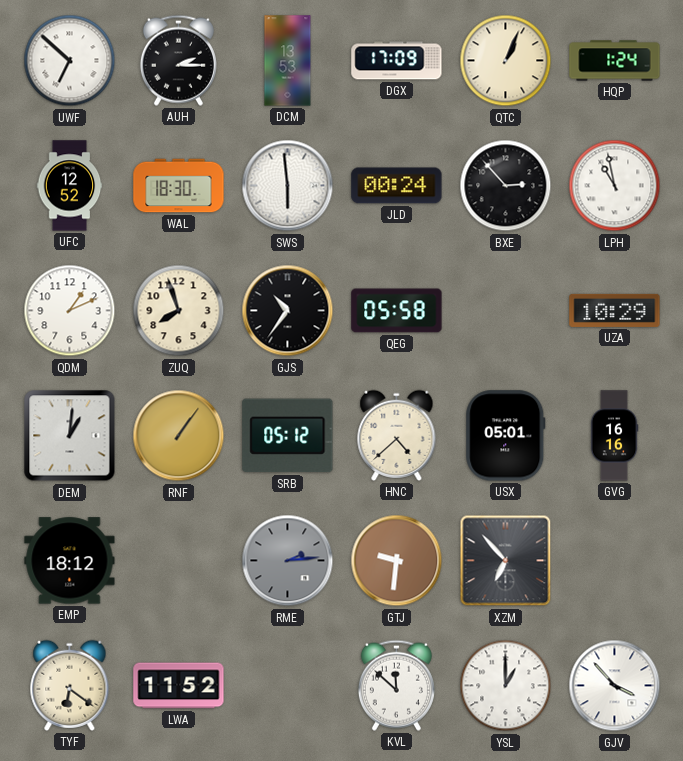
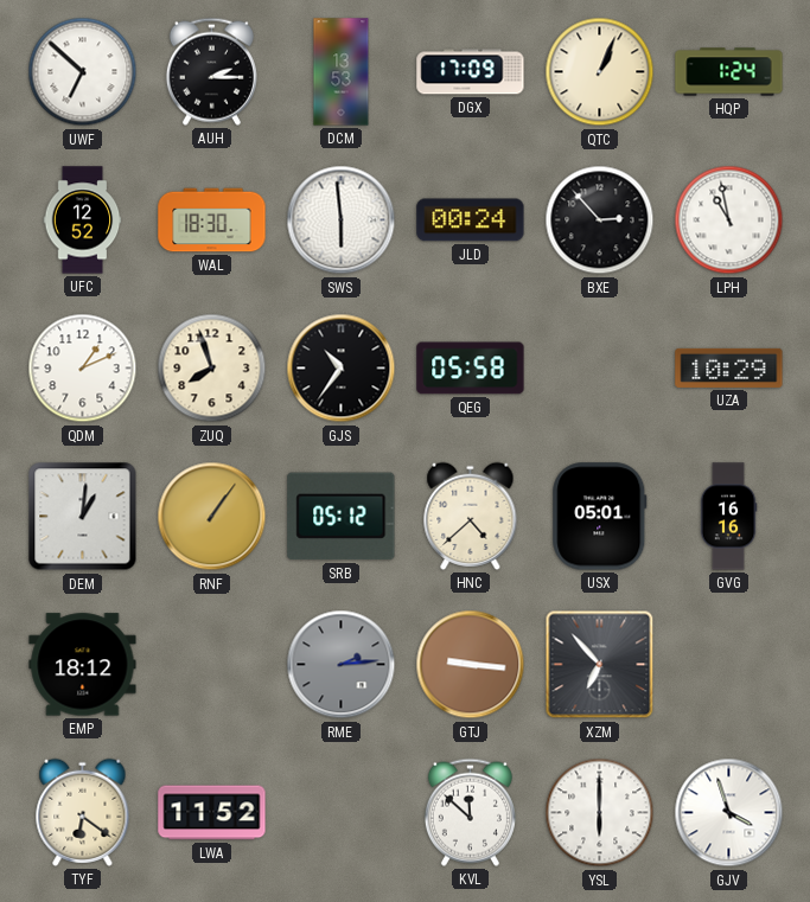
GTJ: 9:31 -> 9:16 (471, 665)
YSL: 1:00 -> 6:00 (600, 813)
GJV: 3:53 -> 3:57 (729, 813)
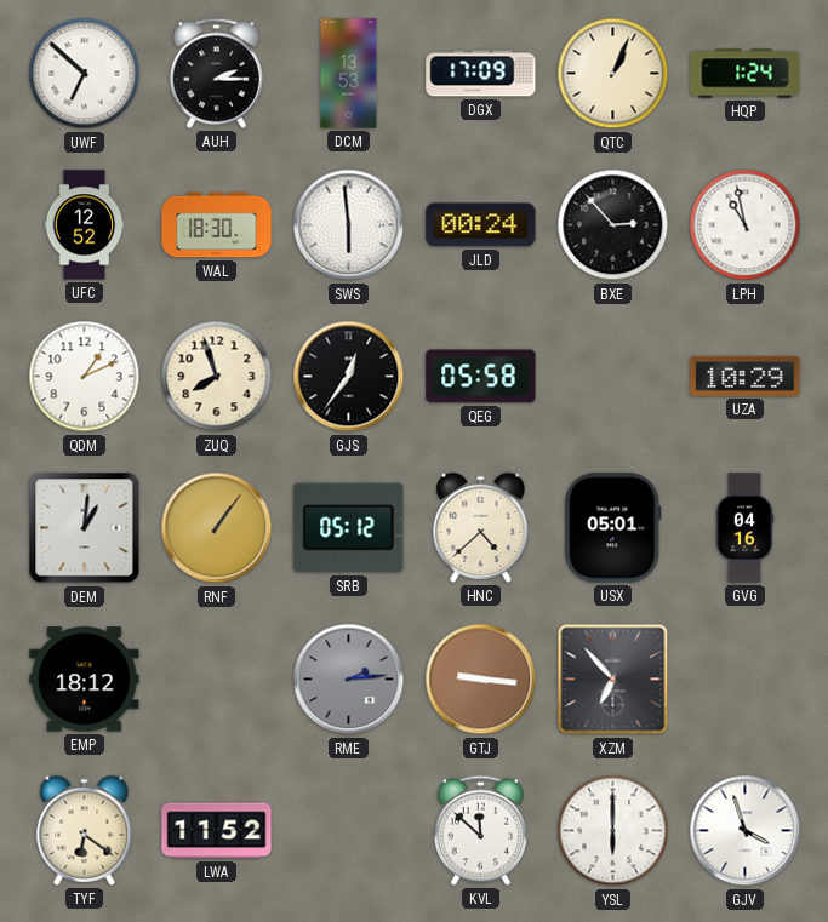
GJS: 10:36 -> 12:36 (349, 377)
GVG: 16:16 -> 04:16 (744, 528)
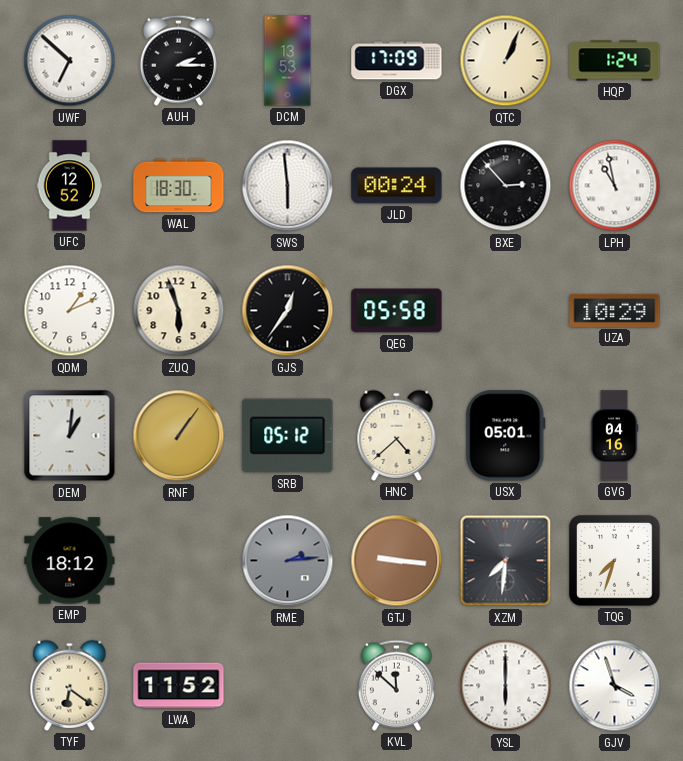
ZUQ: 7:57 -> 5:57 (179, 311)
XZM: 6:53 -> 7:31 (506, 561)
TQG: none -> 7:33 (615, 561)
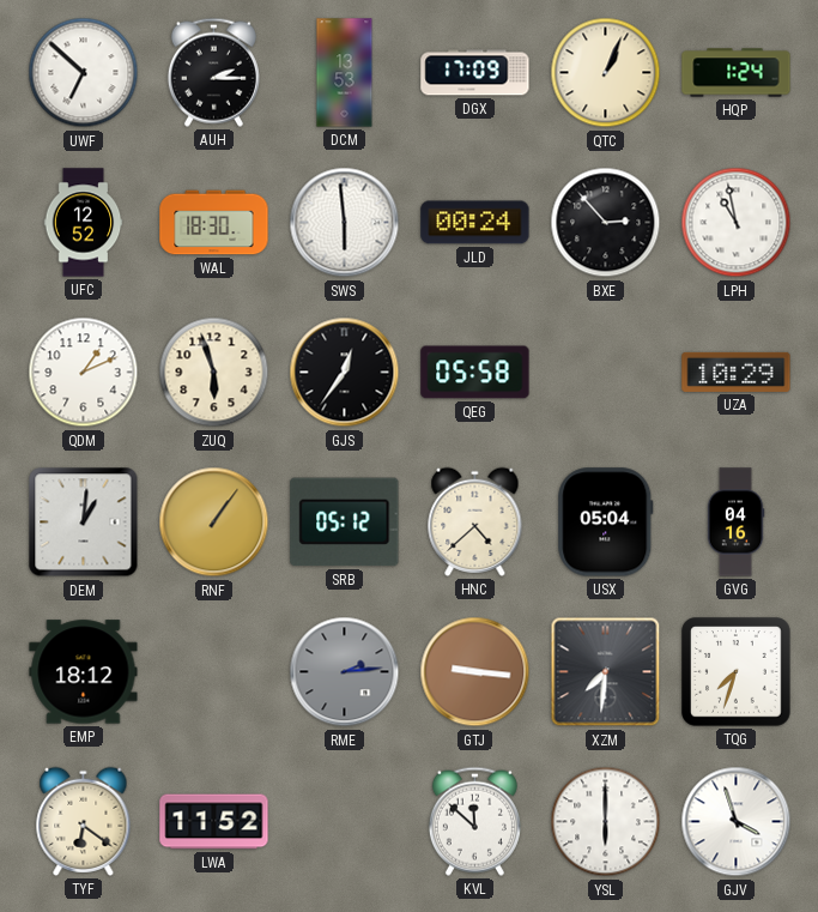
USX: 05:01 -> 05:04 (606, 523)
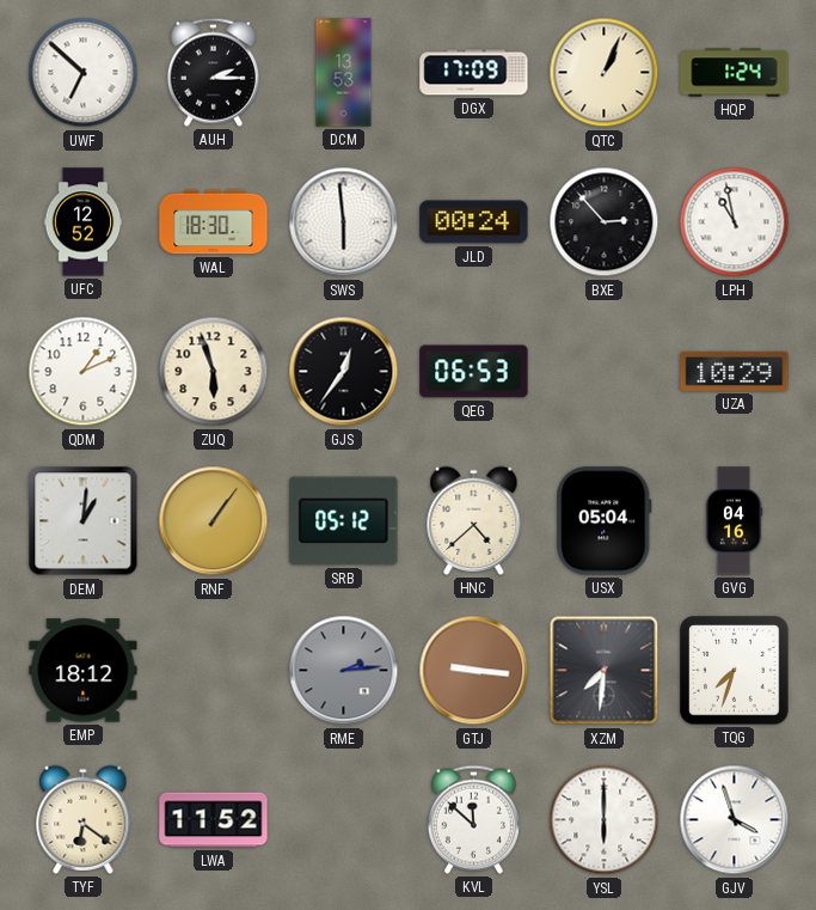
QEG: 05:58 -> 06:53 (474, 372)
